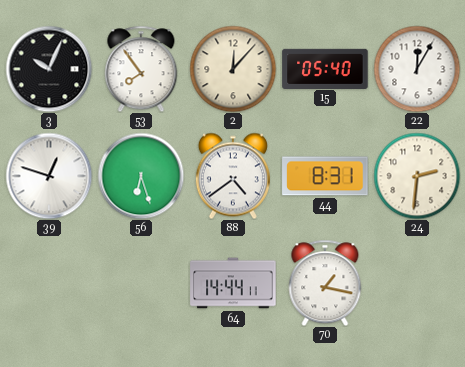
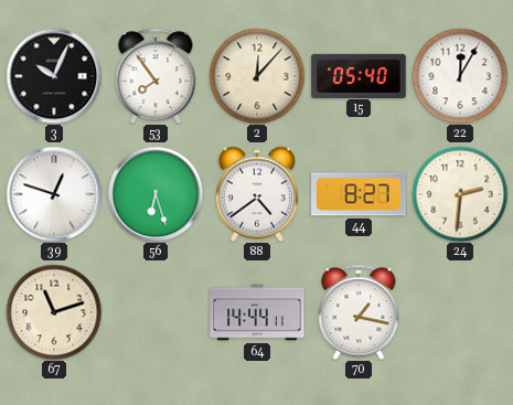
44: 8:31 -> 8:27 (359, 194)
67: none -> 11:12 (54, 312)
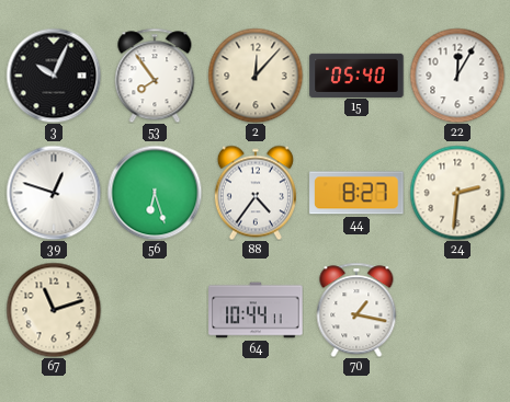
88: 4:39 -> 4:36 (256, 193)
64: 14:44 -> 10:44 (256, 310)
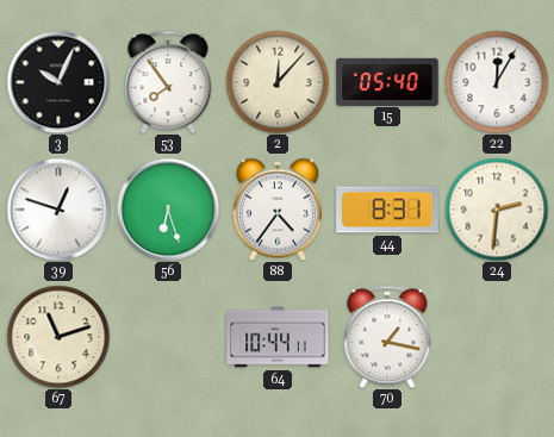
44: 8:27 -> 8:31 (387, 210)
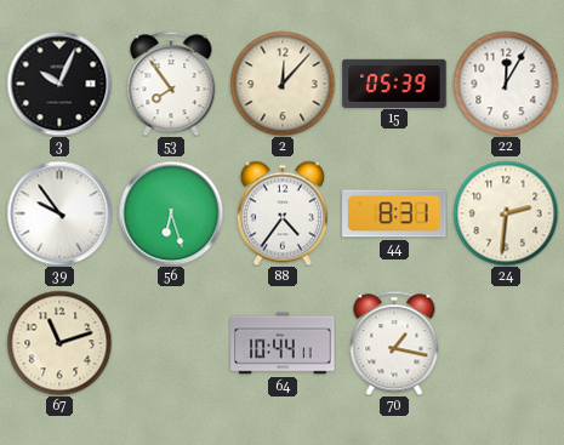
15: 05:40 -> 05:39 (394, 82)
39: 12:48 -> 9:54 (59, 213)
